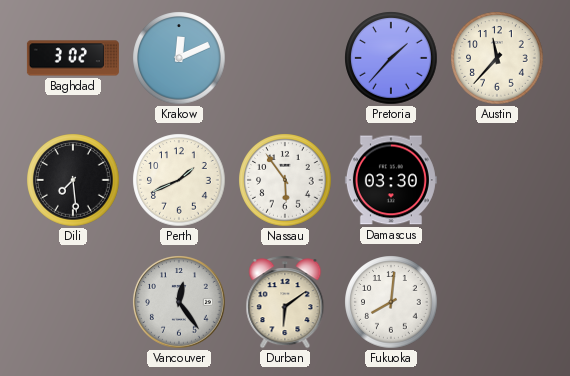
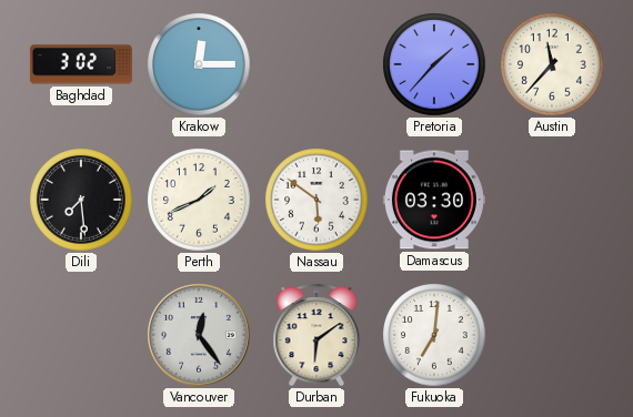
Krakow: 12:11 -> 12:15 (199, 64)
Nassau: 5:54 -> 5:51 (316, 200)
Fukuoka: 8:01 -> 7:01 (434, 335)
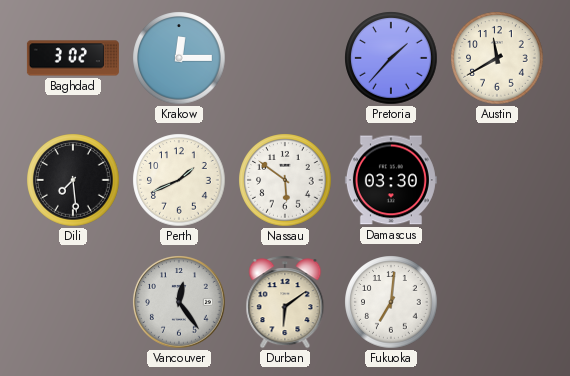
Austin: 11:37 -> 11:40 (497, 58)
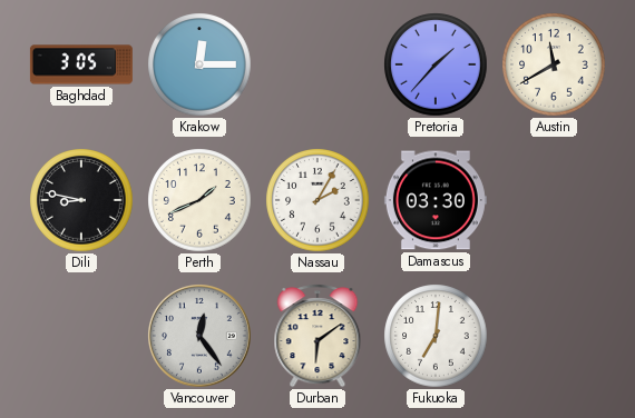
Baghdad: 3:02 -> 3:05 (81, 64)
Dili: 7:29 -> 8:47 (81, 200)
Nassau: 5:51 -> 2:05 (317, 200)
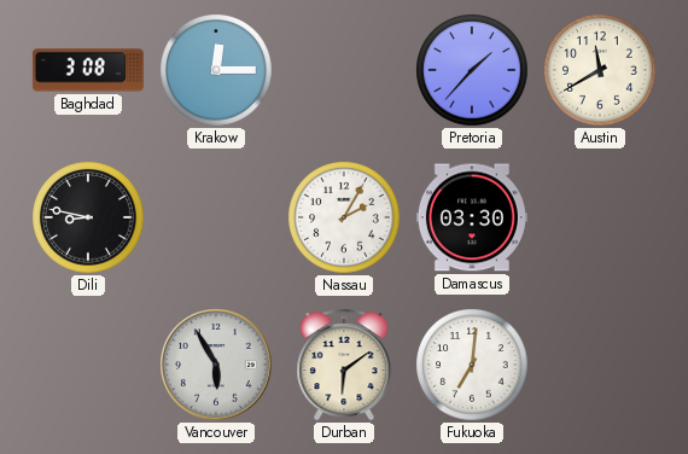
Baghdad: 3:05 -> 3:08 (88, 70)
Perth: 1:41 -> none (199, 200)
Vancouver: 12:24 -> 5:55 (217, 366)
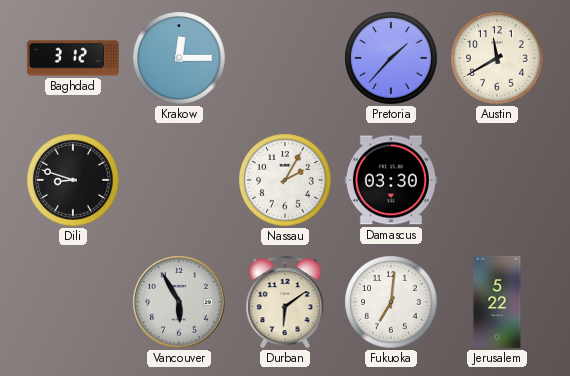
Baghdad: 3:08 -> 3:12 (73, 58)
Dili: 8:47 -> 8:48 (73, 180)
Jerusalem: none -> 5:22 (497, 302)
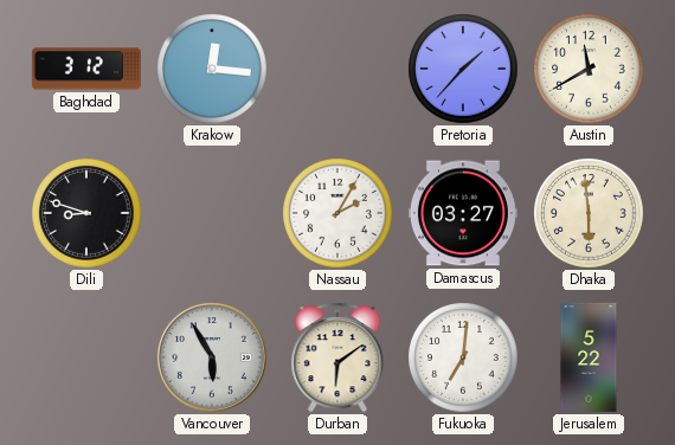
Krakow: 12:15 -> 12:16 (212, 69)
Damascus: 03:30 -> 03:27 (463, 213)
Dhaka: none -> 5:59 (589, 213)
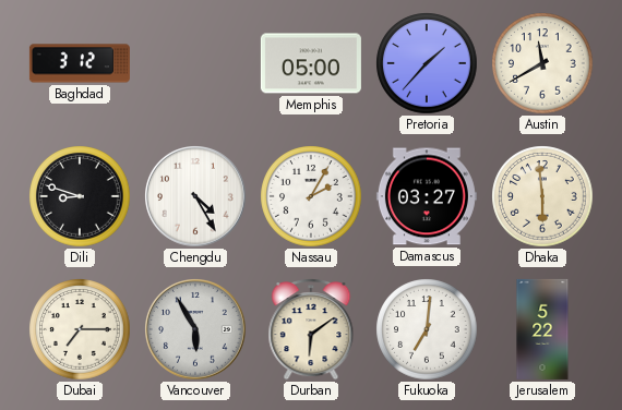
Krakow: 12:16 -> none (212, 69)
Memphis: none -> 05:00 (311, 63)
Chengdu: none -> 4:25 (196, 197)
Dubai: none -> 7:15 (80, 329)
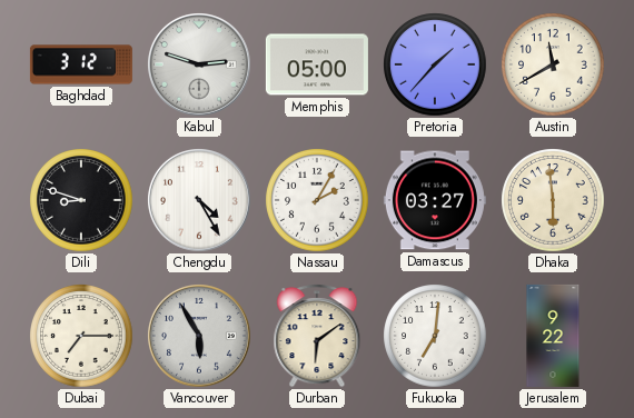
Kabul: none -> 2:48 (200, 66)
Jerusalem: 5:22 -> 9:22 (553, 336)
